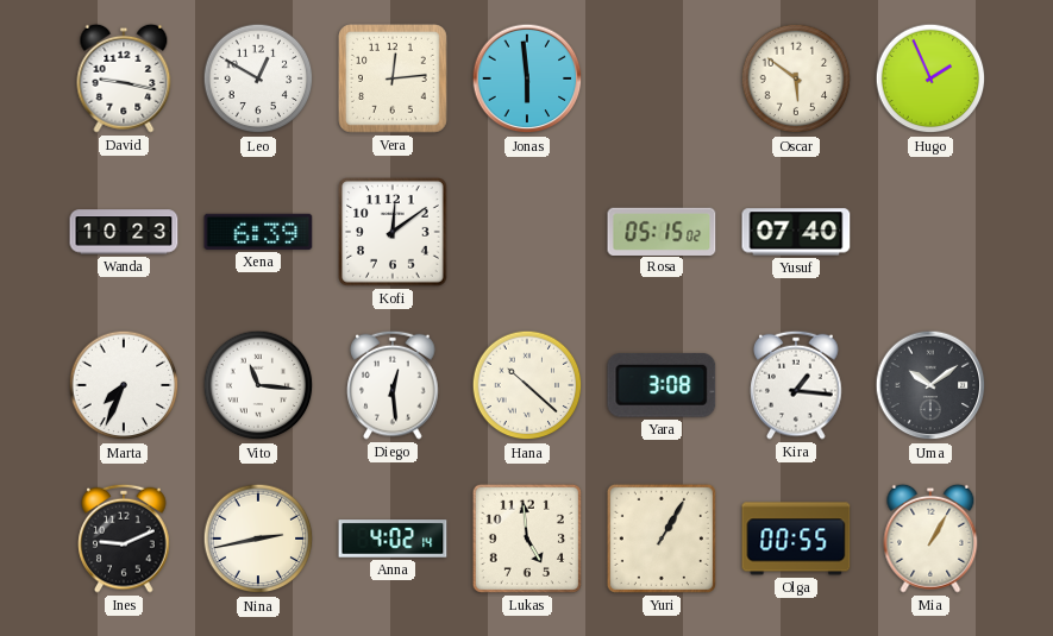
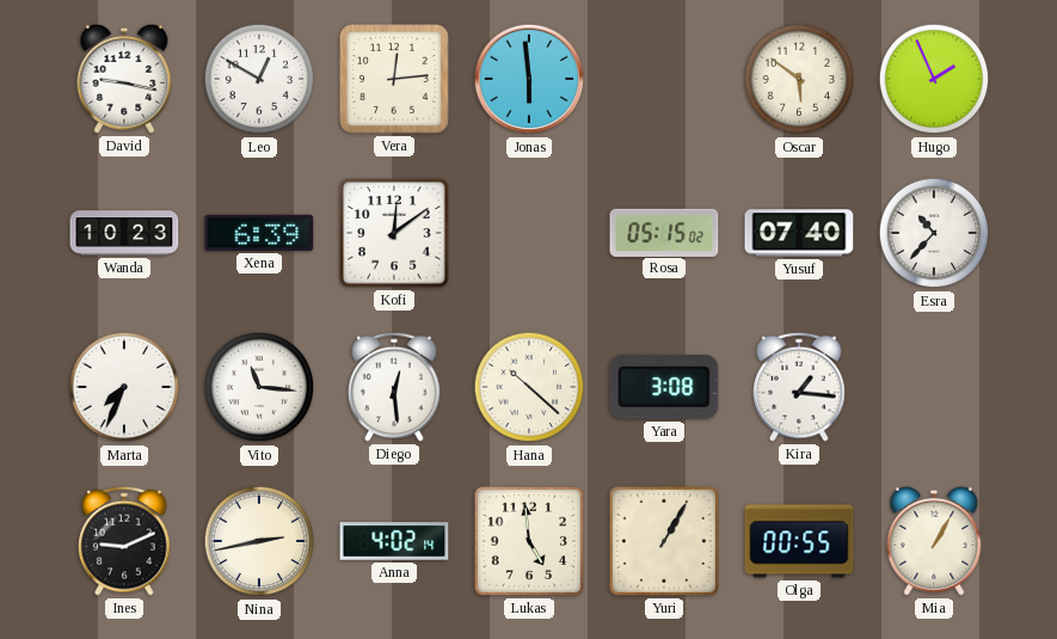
Esra: none -> 10:37 (934, 233)
Uma: 10:09 -> none (930, 385)
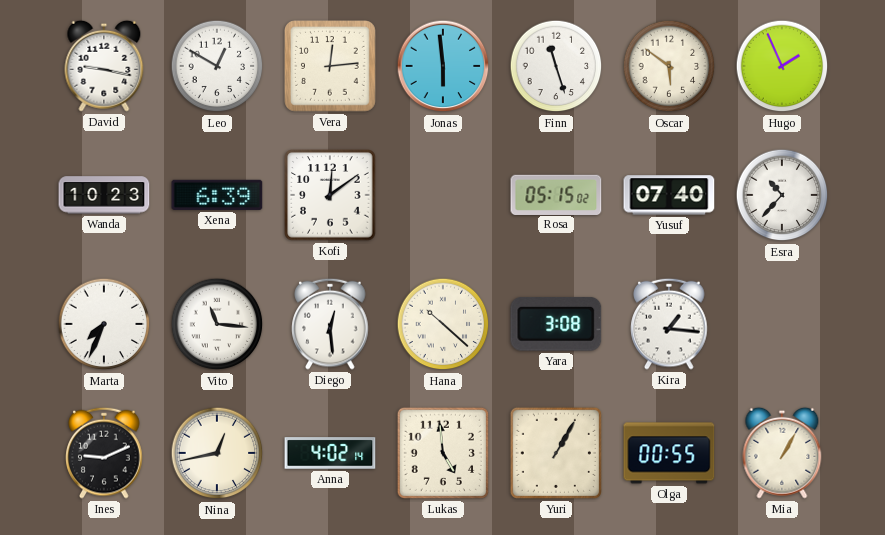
Finn: none -> 11:27 (556, 66)
Nina: 2:43 -> 12:43 (217, 453)
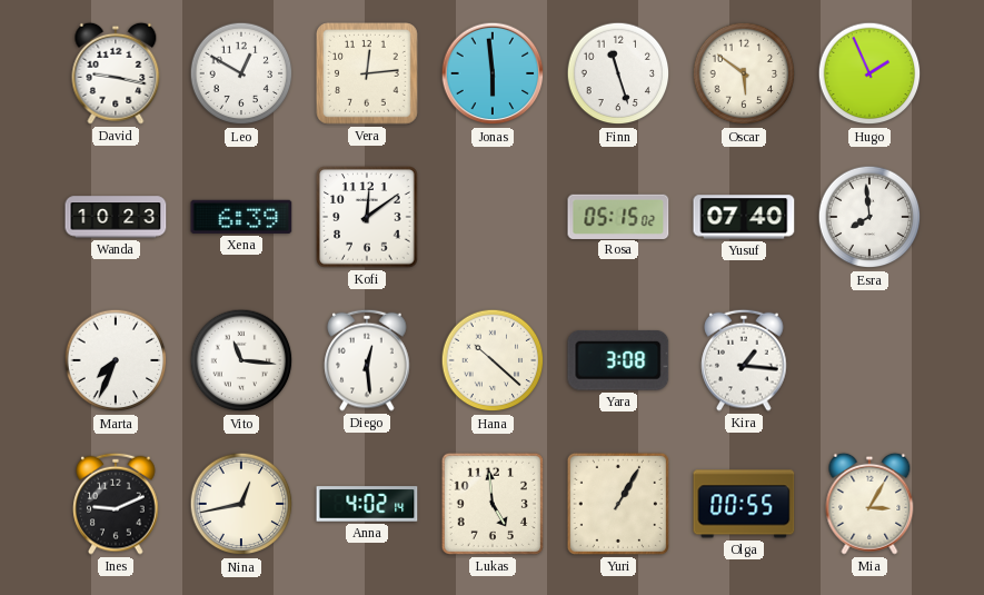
Esra: 10:37 -> 7:59 (869, 217)
Mia: 1:05 -> 3:05 (869, 504)
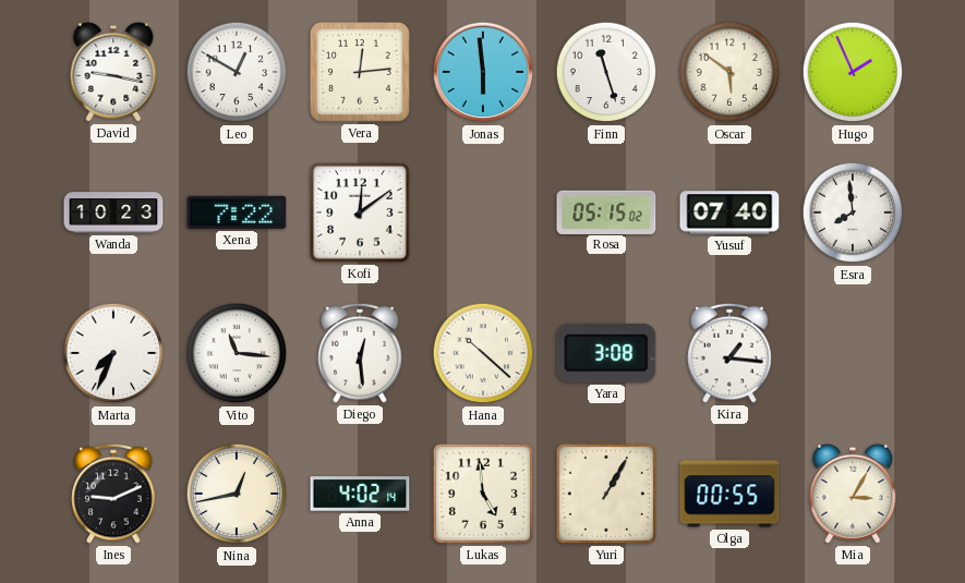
Xena: 6:39 -> 7:22 (237, 212)
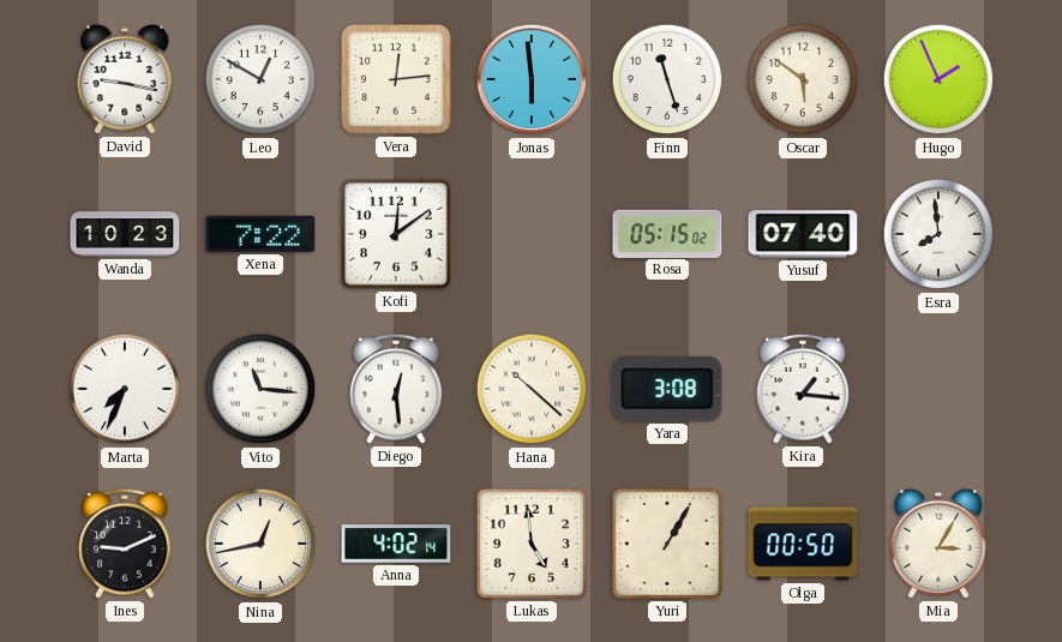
Olga: 00:55 -> 00:50 (803, 544)
